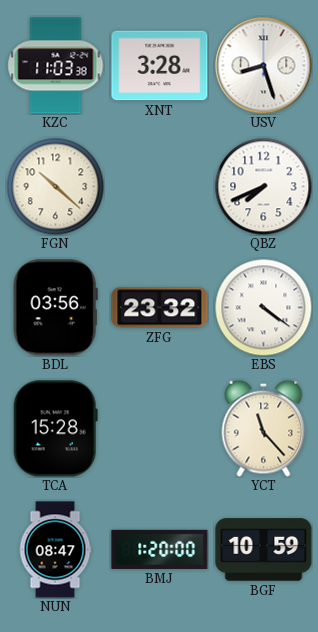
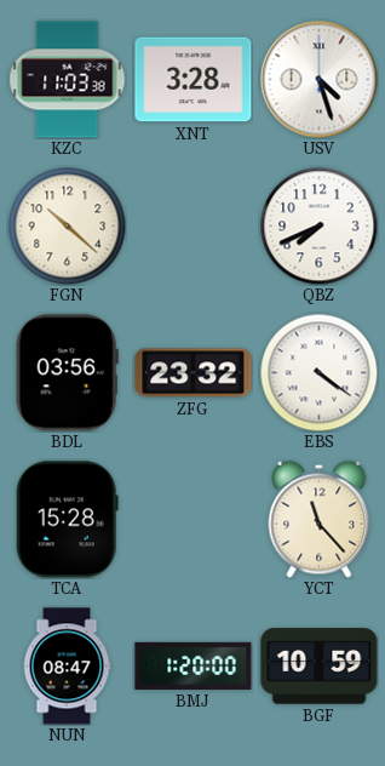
USV: 8:27 -> 4:27 (320, 80)
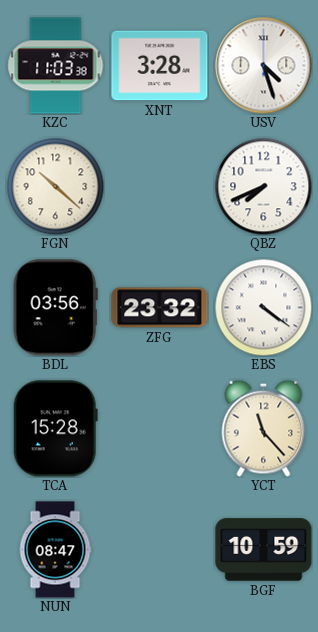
BMJ: 1:20 -> none (194, 665)
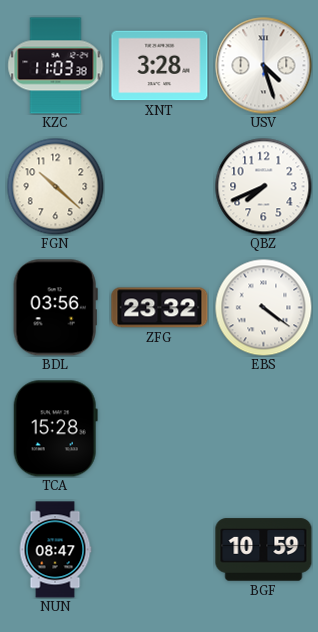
YCT: 11:23 -> none (264, 428)
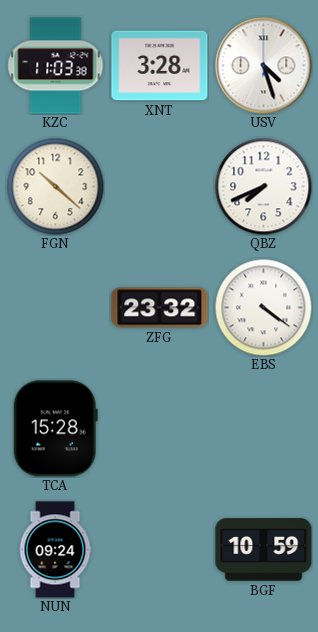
BDL: 03:56 -> none (55, 308)
NUN: 08:47 -> 09:24 (55, 550)
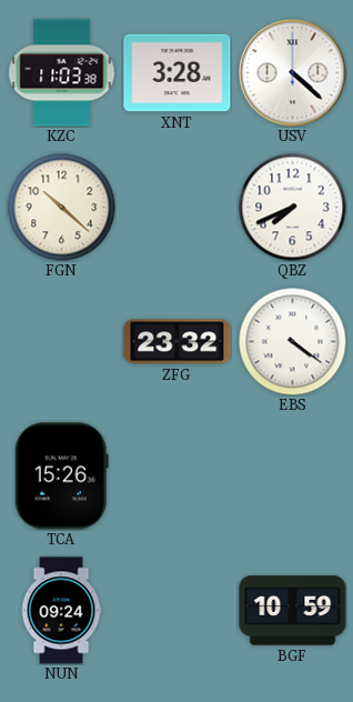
USV: 4:27 -> 4:22 (293, 73)
TCA: 15:28 -> 15:26 (61, 477)
